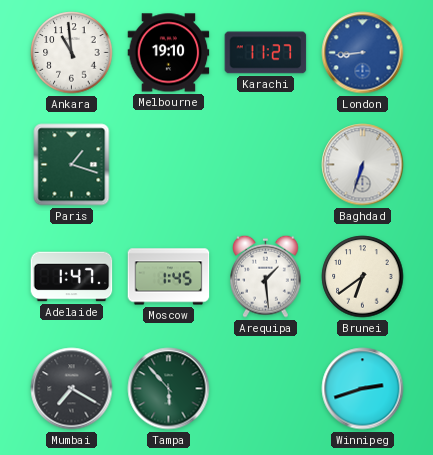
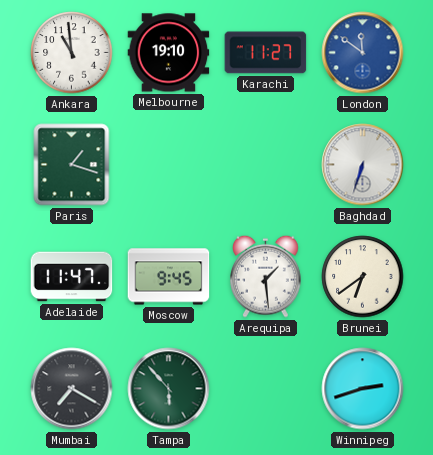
London: 8:44 -> 11:51 (363, 53)
Adelaide: 1:47 -> 11:47 (72, 277)
Moscow: 1:45 -> 9:45 (169, 277)
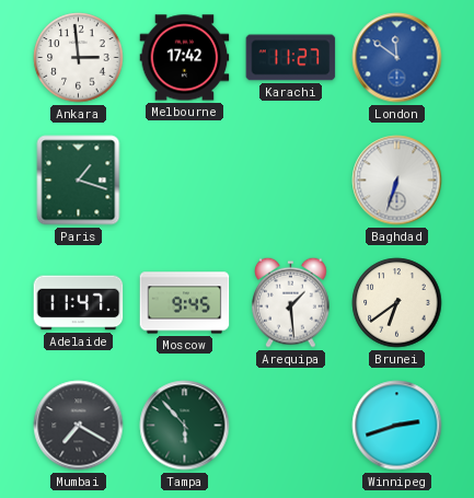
Ankara: 10:59 -> 2:59 (79, 58)
Melbourne: 19:10 -> 17:42 (185, 58)
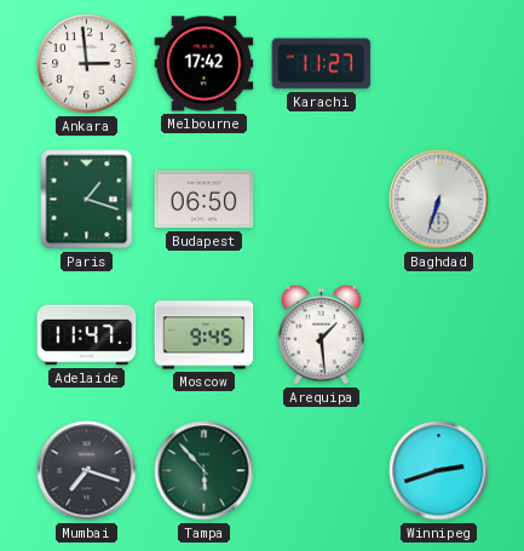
London: 11:51 -> none (397, 58)
Budapest: none -> 06:50 (205, 200)
Brunei: 6:39 -> none (397, 303)
Mumbai: 7:20 -> 7:18 (87, 471)
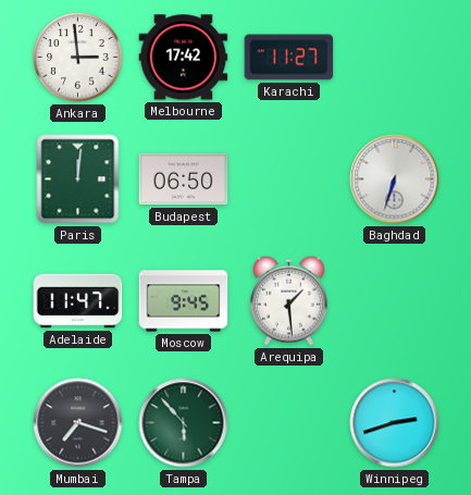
Paris: 1:18 -> 12:01 (78, 180)
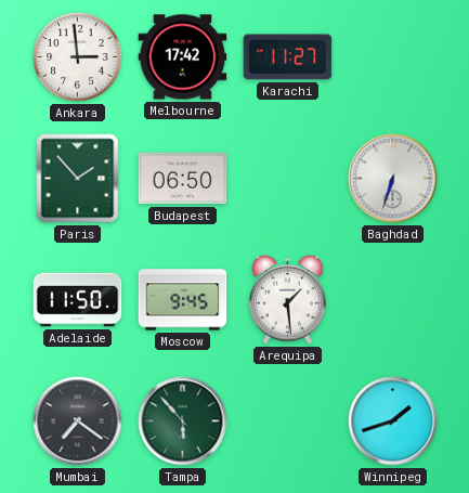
Paris: 12:01 -> 1:53 (78, 179)
Adelaide: 11:47 -> 11:50 (78, 300)
Mumbai: 7:18 -> 7:21 (78, 421)
Winnipeg: 2:42 -> 1:42 (393, 421)
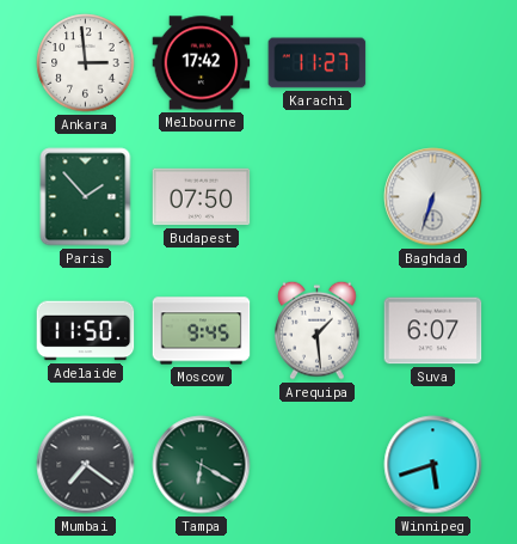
Budapest: 06:50 -> 07:50 (202, 197)
Suva: none -> 6:07 (433, 331)
Tampa: 5:53 -> 6:20 (202, 465)
Winnipeg: 1:42 -> 5:42 (433, 465)
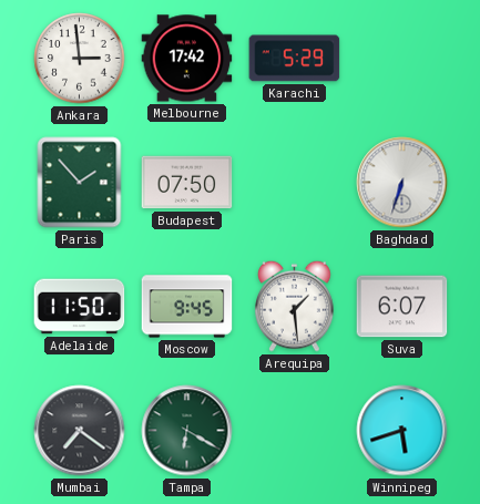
Karachi: 11:27 -> 5:29 (295, 59)
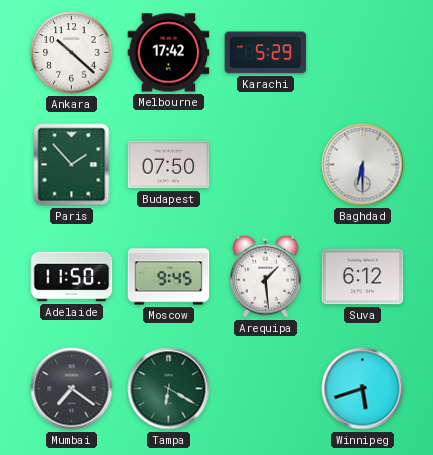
Ankara: 2:59 -> 10:22 (72, 53)
Baghdad: 6:33 -> 6:30 (363, 165)
Suva: 6:07 -> 6:12 (363, 277)
